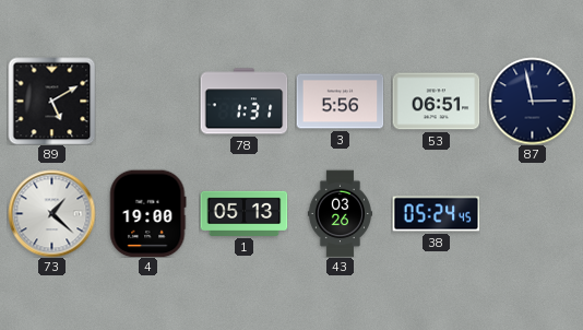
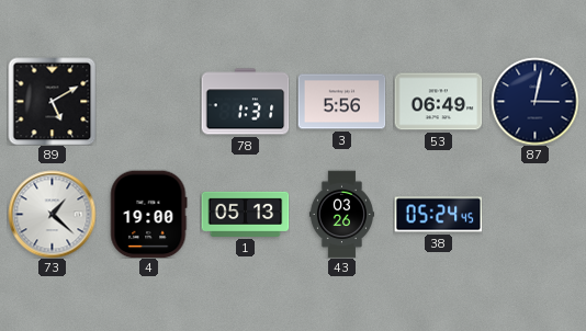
53: 06:51 -> 06:49 (438, 102)
87: 2:58 -> 3:02 (534, 101)
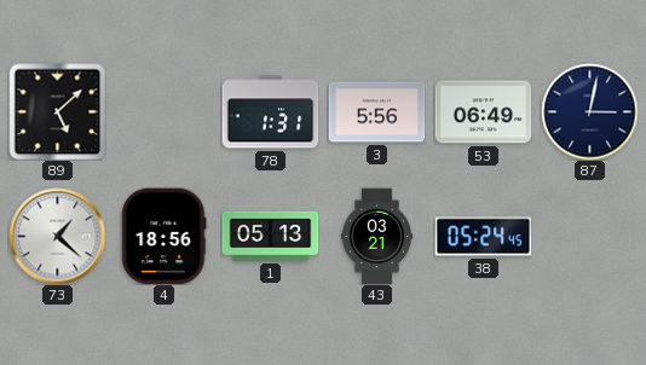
89: 5:10 -> 5:08 (57, 111)
4: 19:00 -> 18:56 (163, 236)
43: 03:26 -> 03:21 (376, 236)
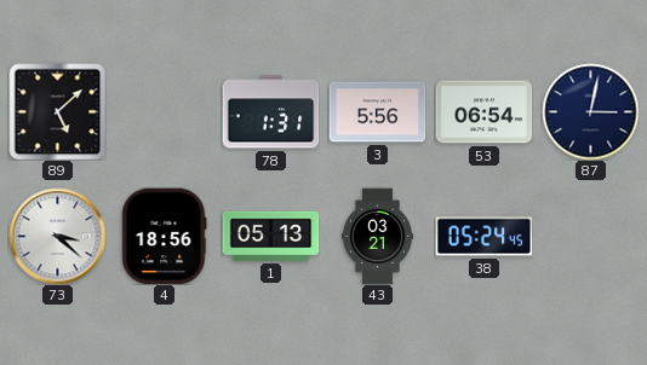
53: 06:49 -> 06:54 (483, 112)
73: 1:22 -> 3:22 (57, 236)
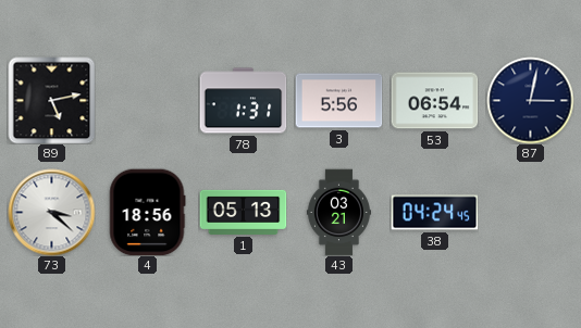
89: 5:08 -> 5:13 (51, 100)
38: 05:24 -> 04:24 (434, 213)
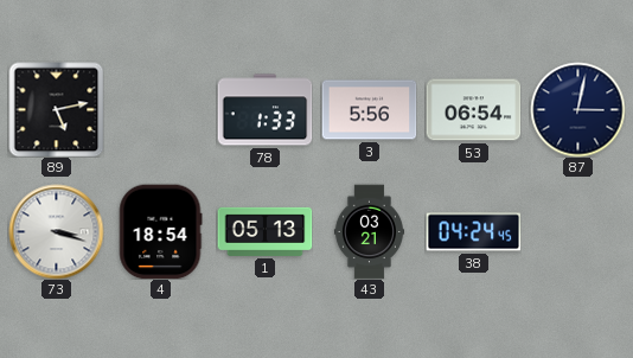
78: 1:31 -> 1:33 (264, 110)
73: 3:22 -> 3:18 (56, 231)
4: 18:56 -> 18:54 (160, 231)
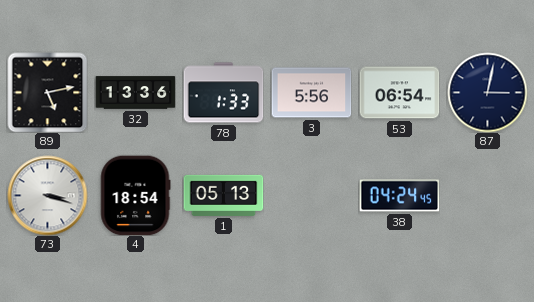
32: none -> 13:36 (135, 93)
43: 03:21 -> none (369, 231)
